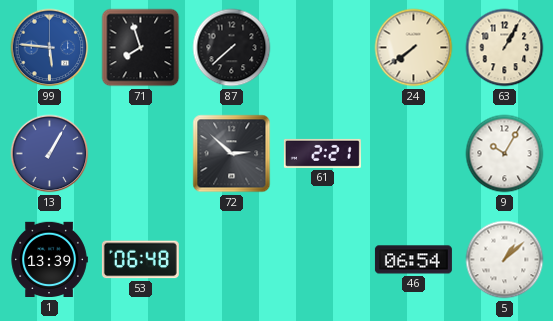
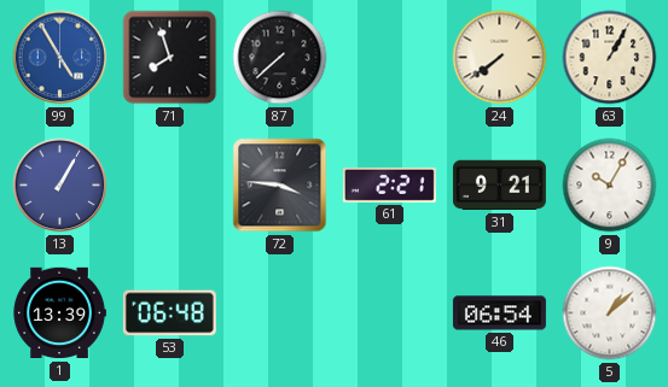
99: 5:46 -> 4:55 (60, 58)
72: 2:52 -> 3:46 (280, 186)
31: none -> 9:21 (499, 186)
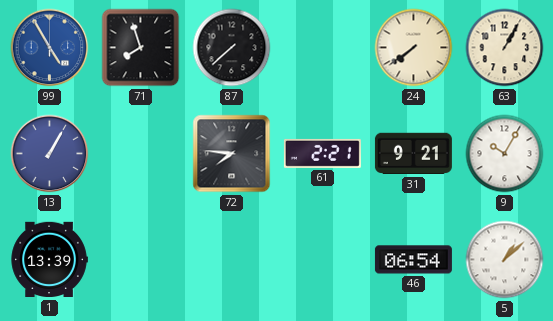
72: 3:46 -> 7:46 (232, 154)
53: 06:48 -> none (169, 313)
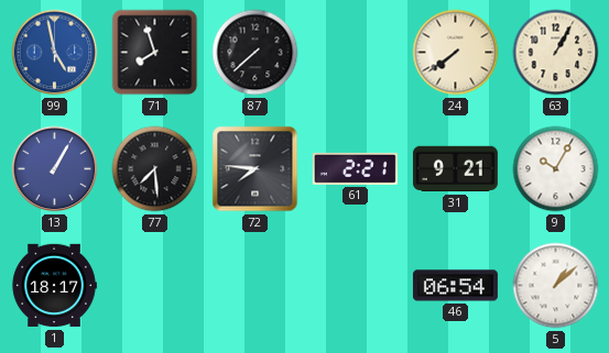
99: 4:55 -> 4:58 (55, 53)
77: none -> 7:29 (155, 169)
1: 13:39 -> 18:17 (54, 286)
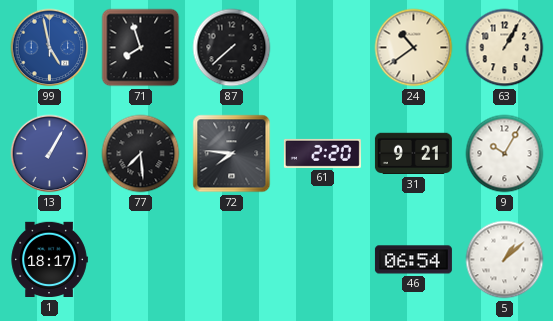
24: 7:39 -> 10:39 (414, 48)
61: 2:21 -> 2:20 (322, 153)
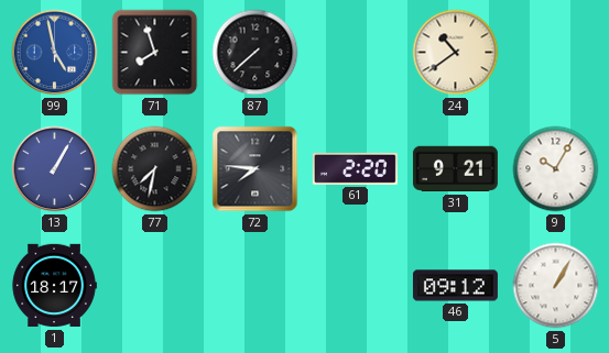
63: 1:05 -> none (505, 48)
77: 7:29 -> 7:32 (155, 169)
46: 06:54 -> 09:12 (455, 286)
5: 1:08 -> 1:05 (556, 286)
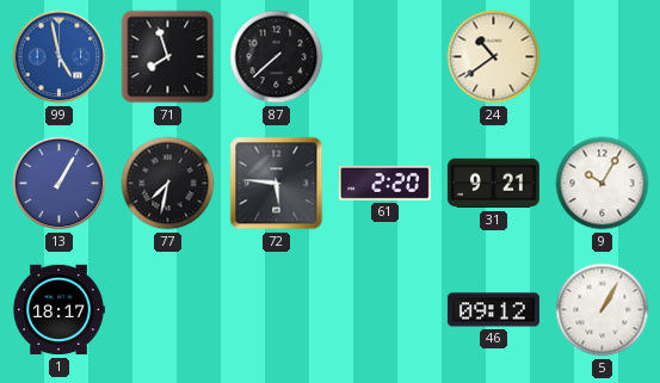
72: 7:46 -> 5:46 (277, 184)
